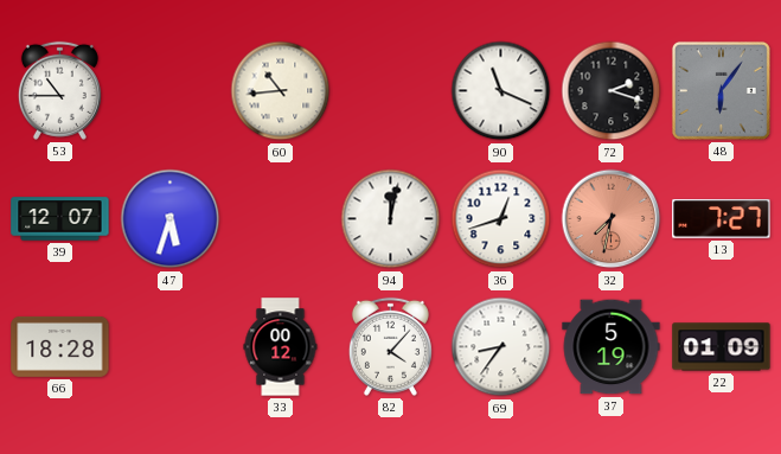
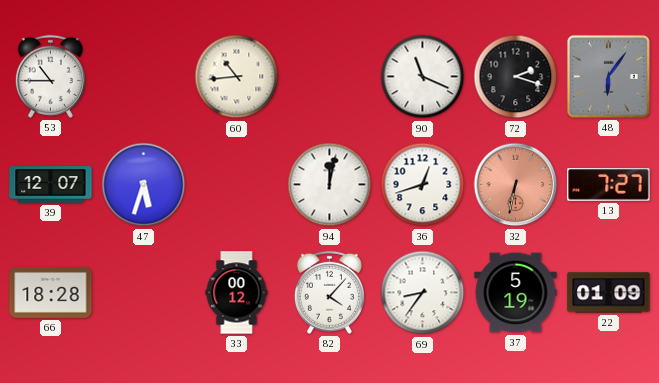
32: 7:32 -> 6:32 (516, 185)
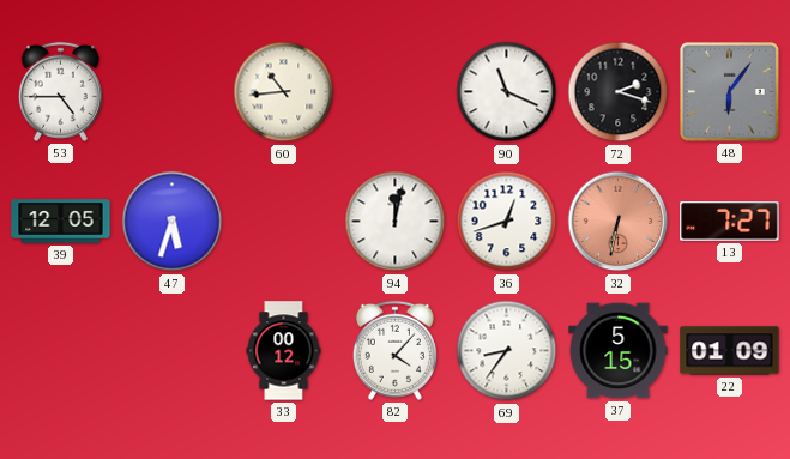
53: 10:45 -> 4:45 (60, 91)
39: 12:07 -> 12:05 (61, 222)
66: 18:28 -> none (51, 292)
37: 5:19 -> 5:15 (619, 351)
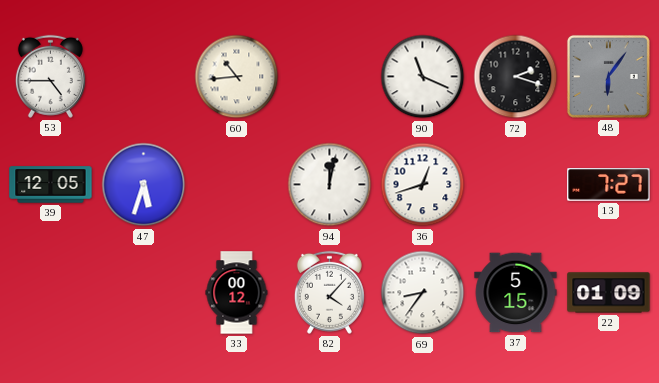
32: 6:32 -> none (619, 222)
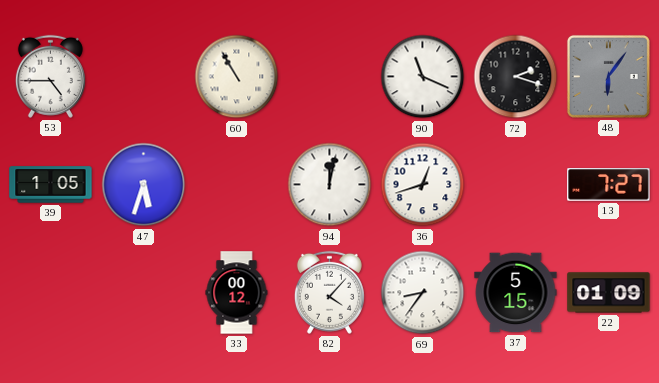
60: 10:44 -> 10:55 (237, 77)
39: 12:05 -> 1:05 (51, 185)
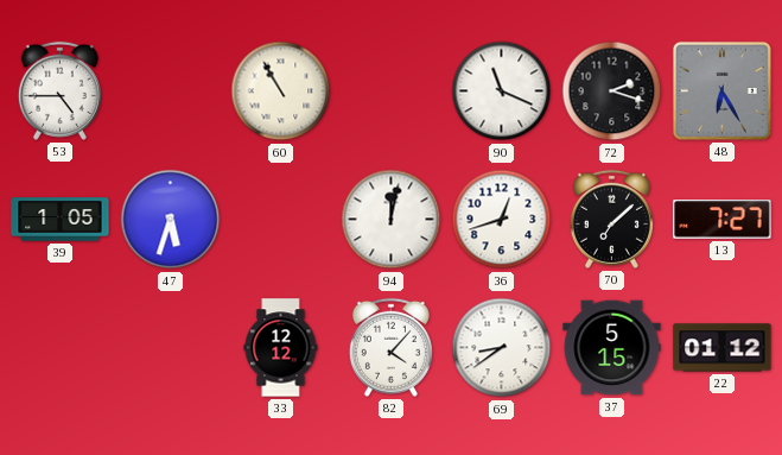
48: 6:06 -> 6:25 (721, 90)
70: none -> 7:08 (611, 219)
33: 00:12 -> 12:12 (281, 348)
69: 8:36 -> 8:39 (502, 348)
22: 01:09 -> 01:12 (723, 348)
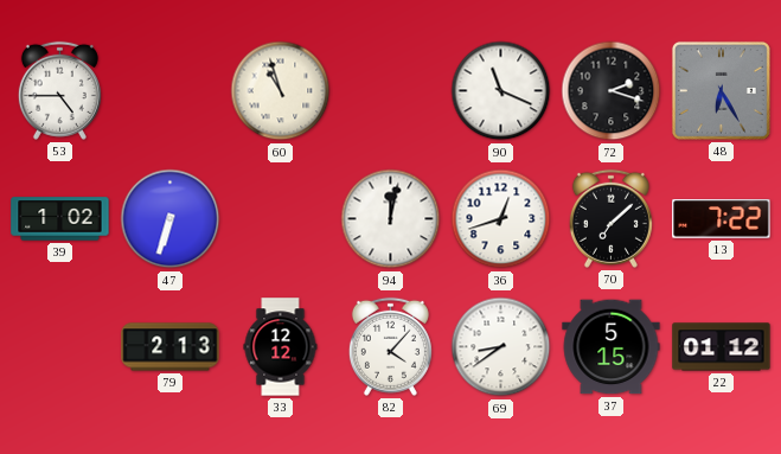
60: 10:55 -> 10:57 (281, 91)
39: 1:05 -> 1:02 (60, 219)
47: 5:33 -> 6:33 (171, 219)
13: 7:27 -> 7:22 (722, 219)
79: none -> 2:13 (171, 347)
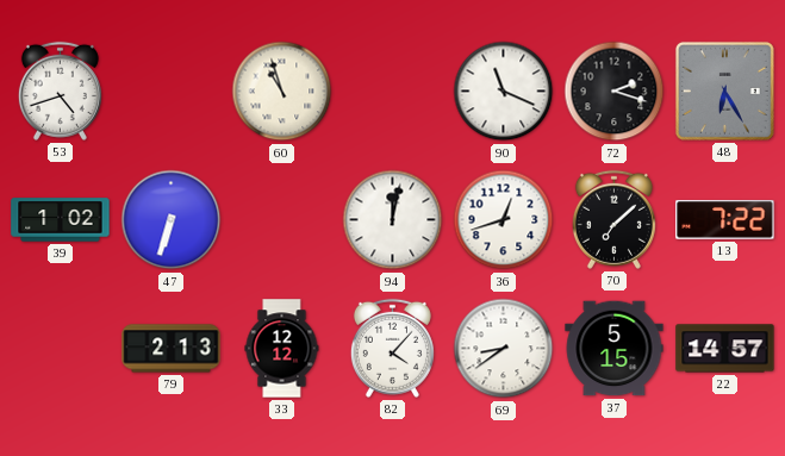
53: 4:45 -> 4:42 (60, 90)
22: 01:12 -> 14:57 (725, 349)
